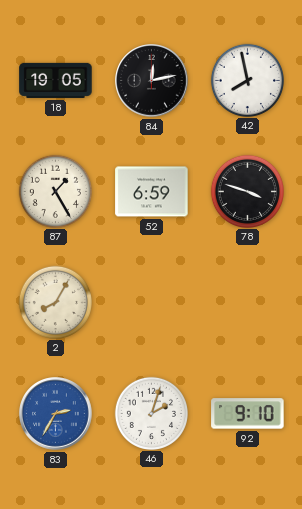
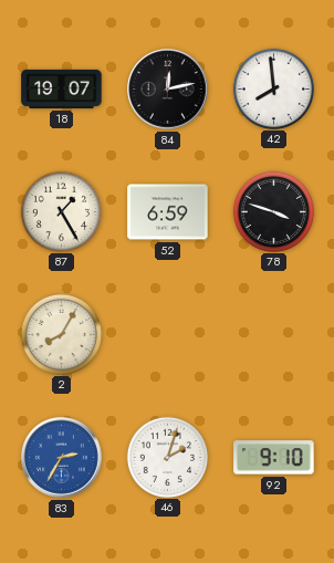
18: 19:05 -> 19:07 (62, 88)
42: 7:58 -> 7:59 (273, 88)
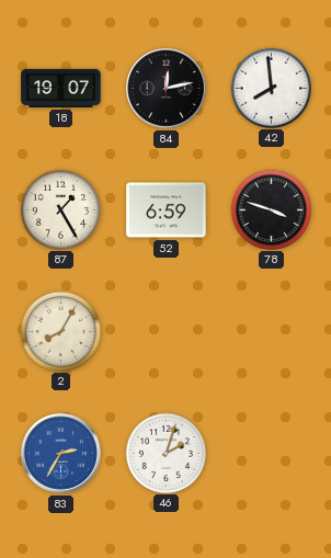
92: 9:10 -> none (274, 458)
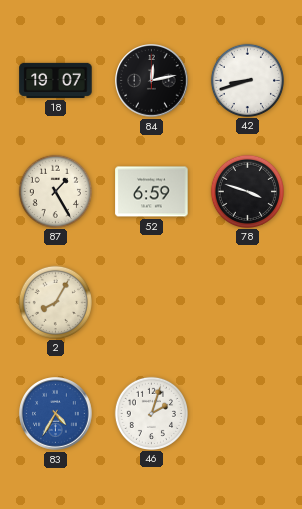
42: 7:59 -> 8:42 (247, 80)
83: 2:35 -> 4:35 (56, 414)
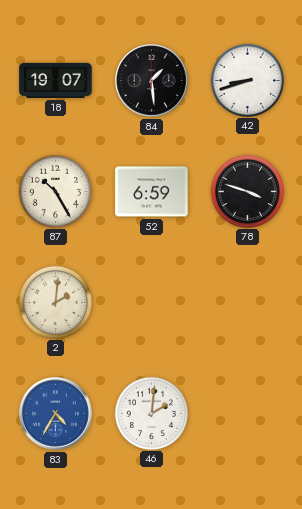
84: 12:13 -> 1:29 (152, 81)
87: 1:25 -> 10:25 (55, 191)
2: 8:05 -> 2:01 (55, 302)
46: 2:03 -> 2:01 (151, 413)
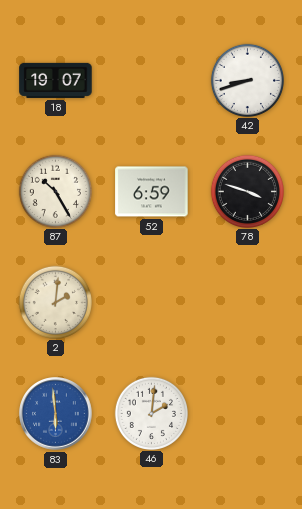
84: 1:29 -> none (152, 81)
83: 4:35 -> 5:59 (56, 414)
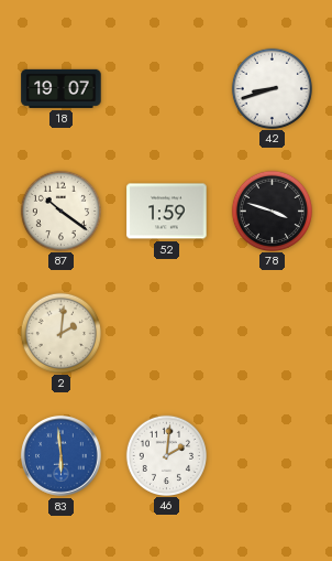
87: 10:25 -> 10:21 (60, 211)
52: 6:59 -> 1:59 (167, 212)
